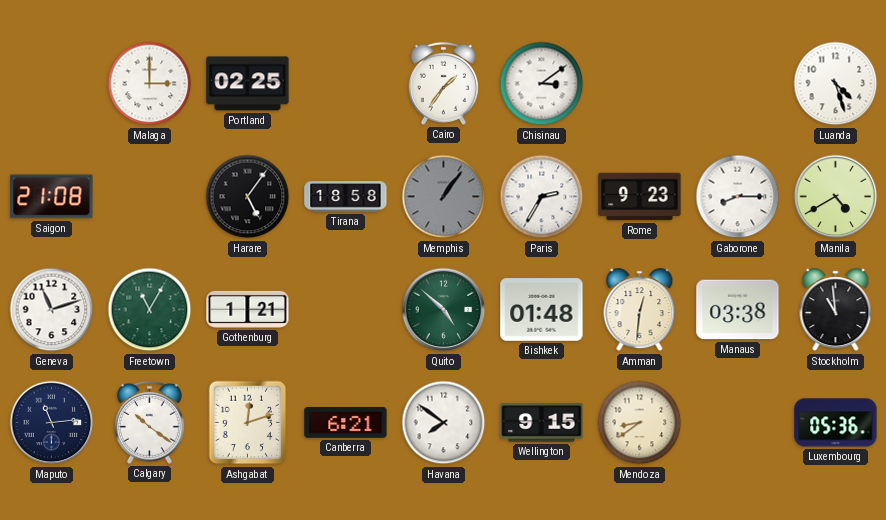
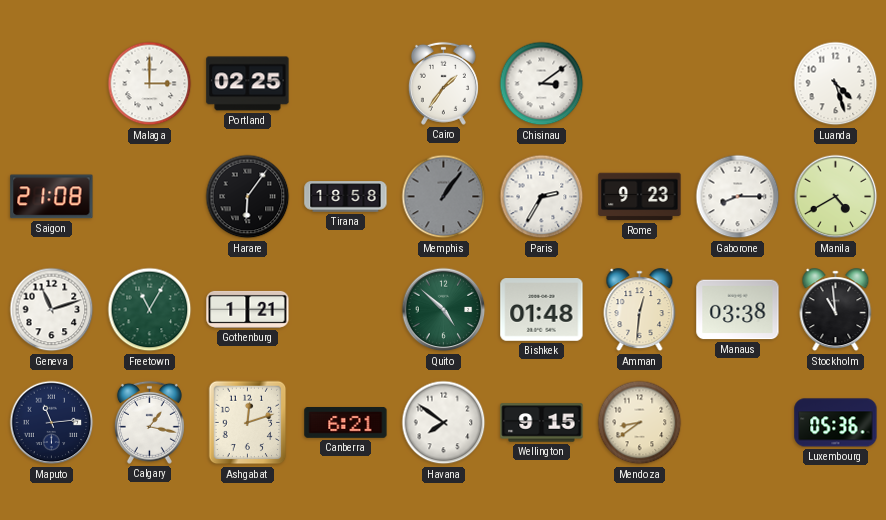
Harare: 5:06 -> 6:06 (248, 197)
Calgary: 10:21 -> 1:17 (149, 422)
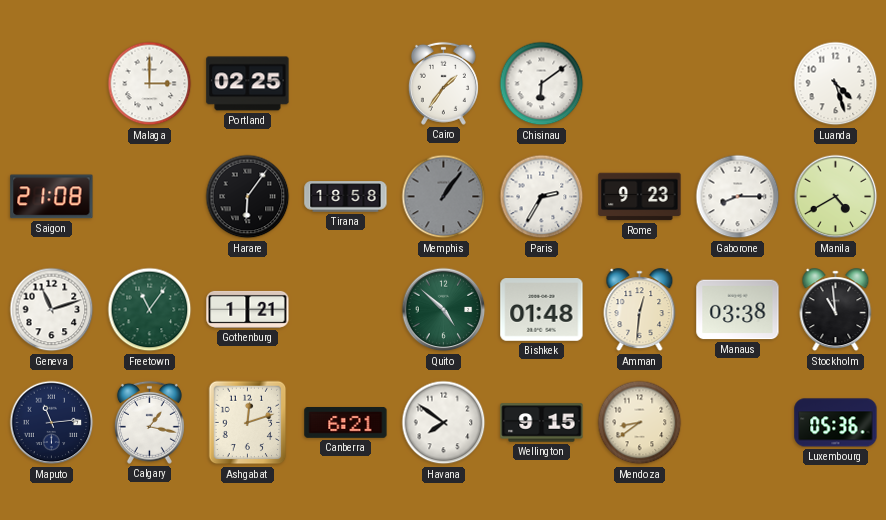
Chisinau: 3:09 -> 6:09 (542, 84)
Freetown: 11:05 -> 11:06 (150, 310)
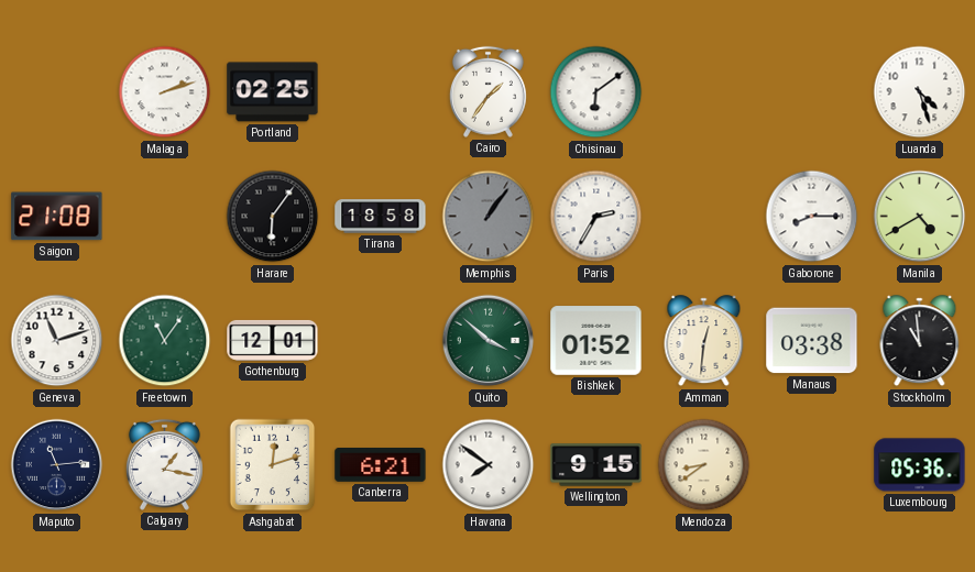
Malaga: 3:00 -> 2:12 (165, 92)
Rome: 9:23 -> none (640, 197)
Gothenburg: 1:21 -> 12:01 (273, 340)
Quito: 4:52 -> 3:52 (489, 341)
Bishkek: 01:48 -> 01:52 (596, 341)
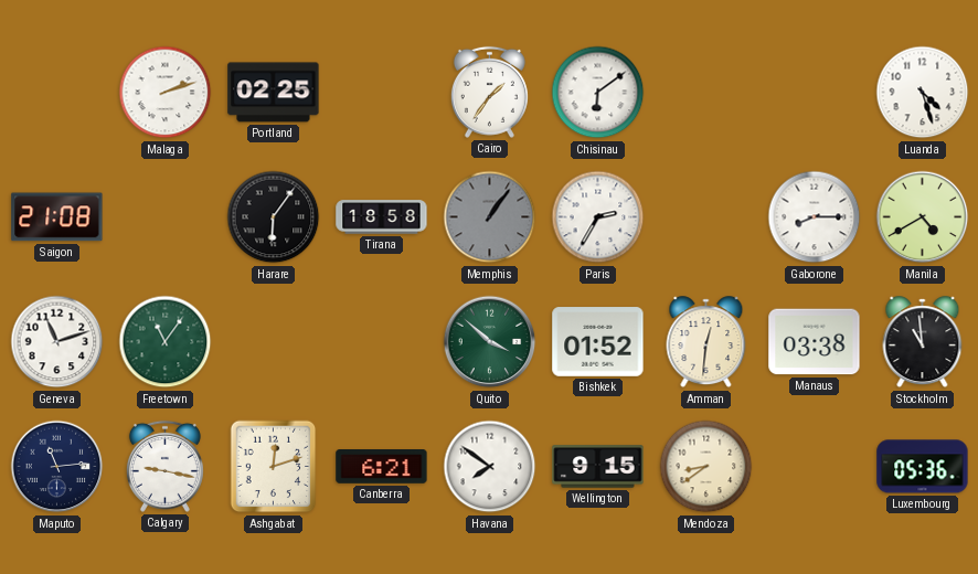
Gothenburg: 12:01 -> none (273, 340)
Calgary: 1:17 -> 9:17 (164, 466)
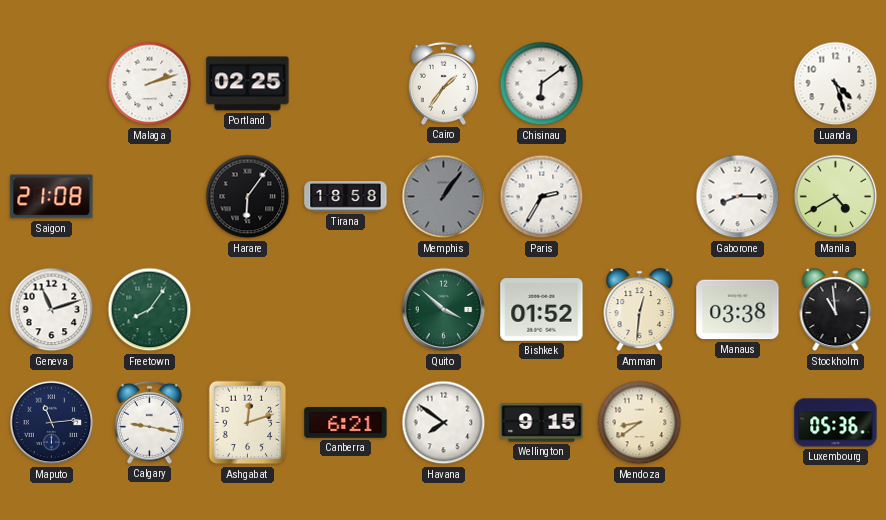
Freetown: 11:06 -> 8:06 (150, 310)
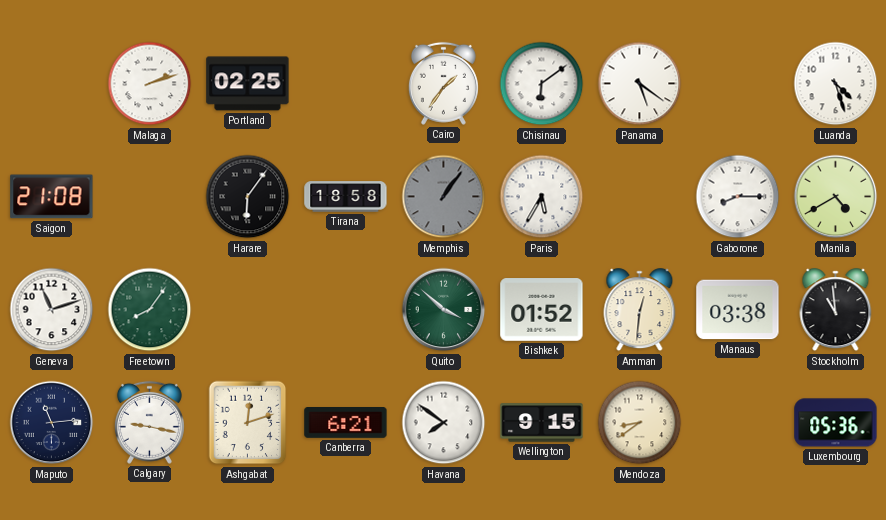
Panama: none -> 5:21 (640, 84)
Paris: 2:35 -> 5:35 (542, 197)
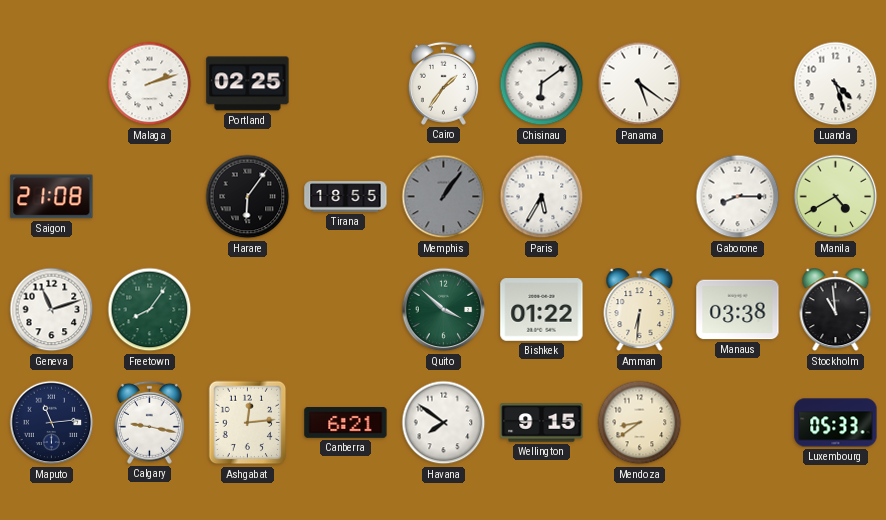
Tirana: 18:58 -> 18:55 (346, 197)
Bishkek: 01:52 -> 01:22 (542, 310)
Amman: 12:31 -> 6:31 (640, 310)
Ashgabat: 12:12 -> 12:14 (248, 423)
Luxembourg: 05:36 -> 05:33 (836, 423)
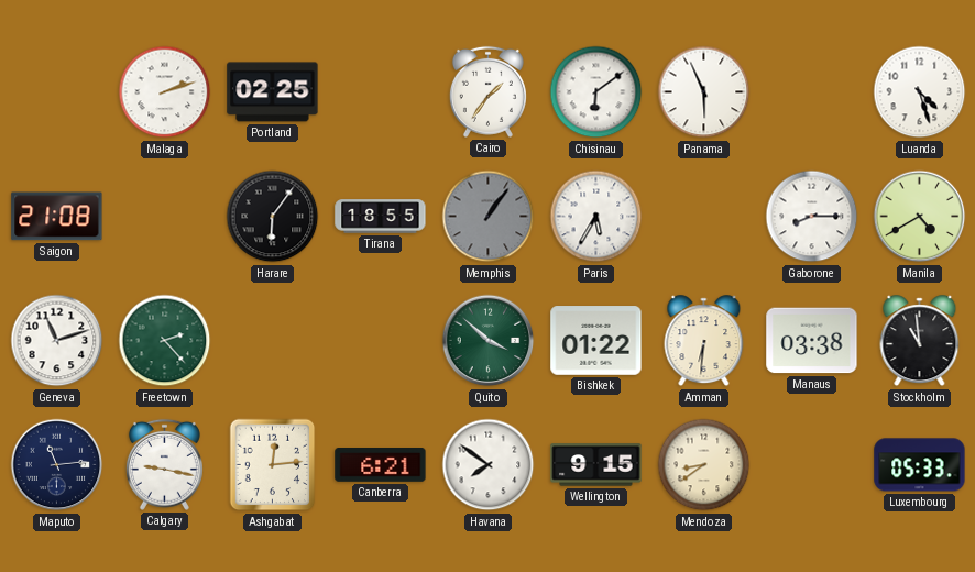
Panama: 5:21 -> 5:56 (704, 92)
Freetown: 8:06 -> 2:23 (165, 341)
